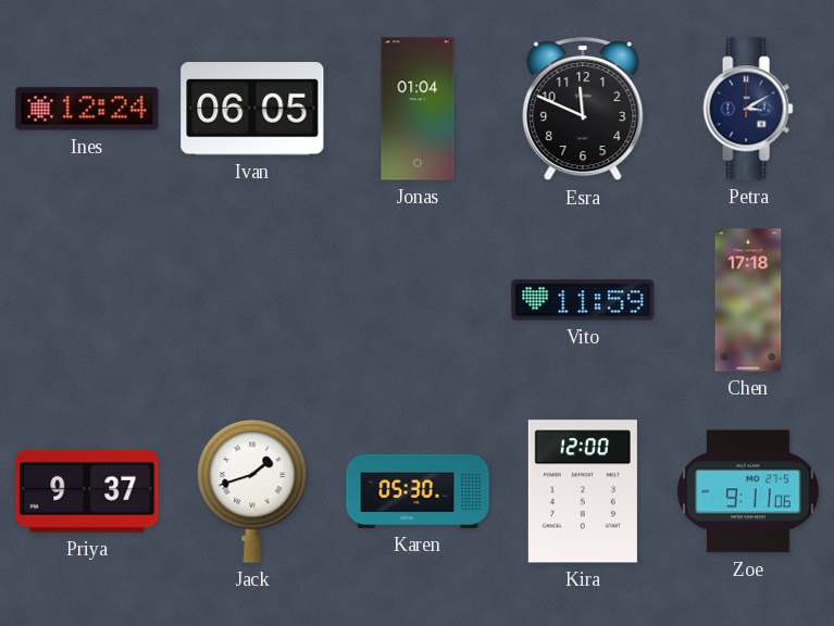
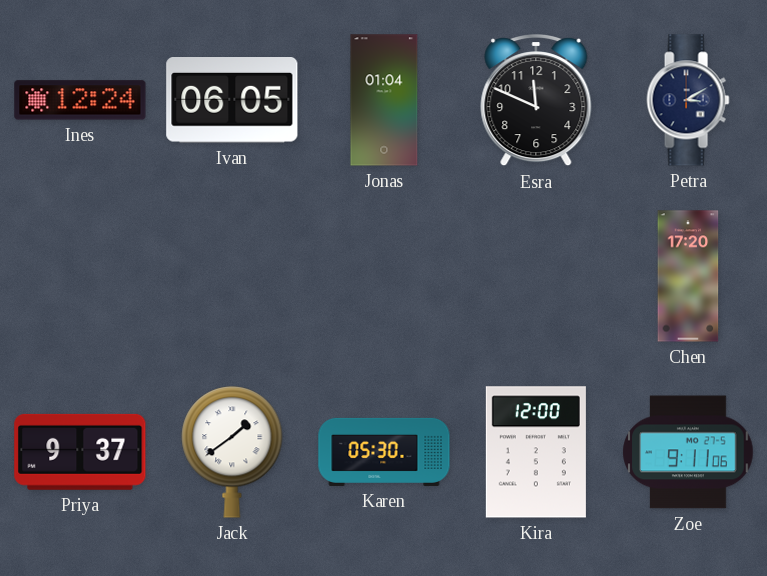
Vito: 11:59 -> none (583, 300)
Chen: 17:18 -> 17:20 (688, 276)
Jack: 1:42 -> 1:39 (232, 452)
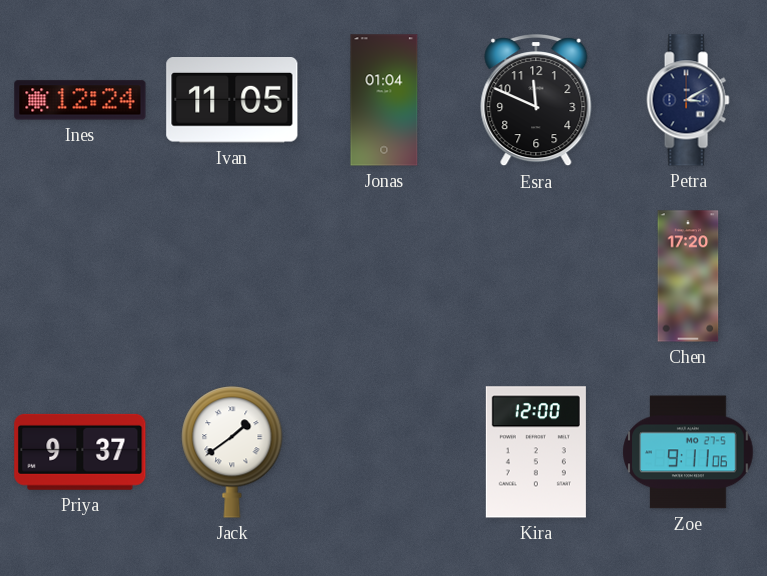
Ivan: 06:05 -> 11:05 (232, 101)
Karen: 05:30 -> none (384, 452)
